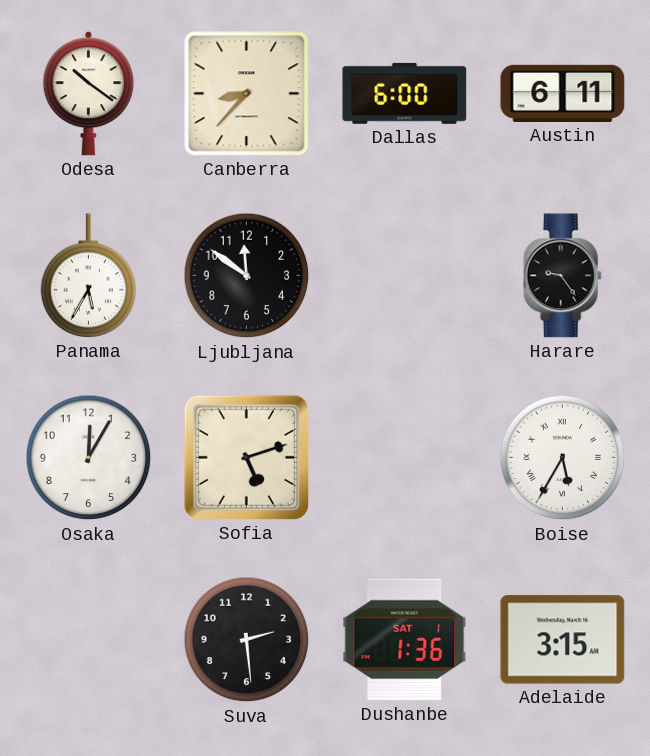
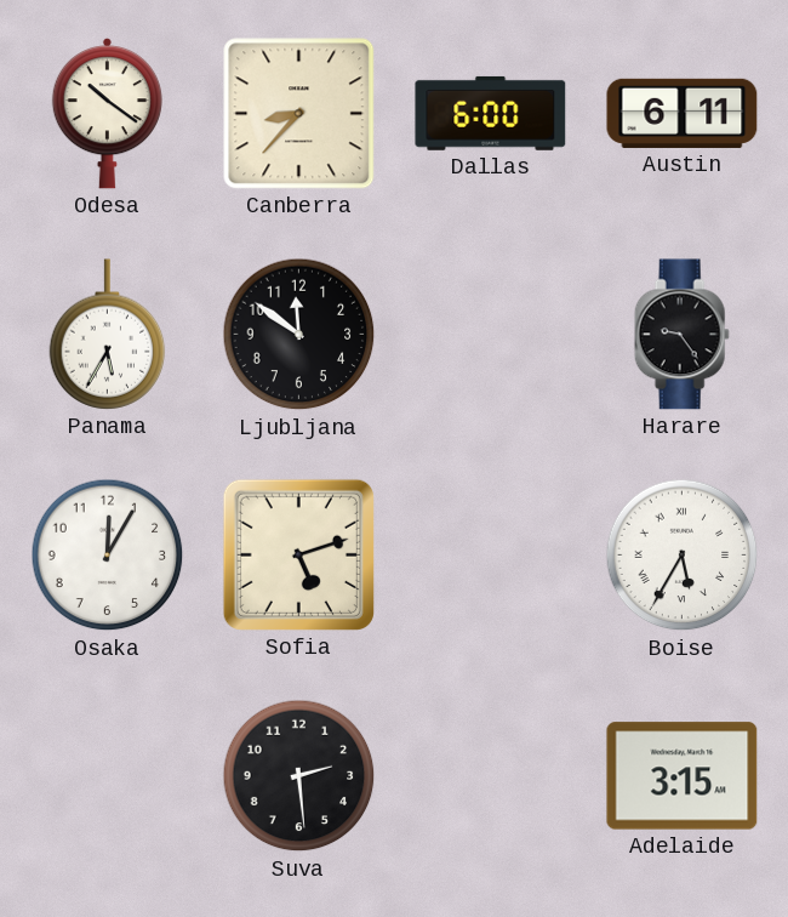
Dushanbe: 1:36 -> none (405, 640)
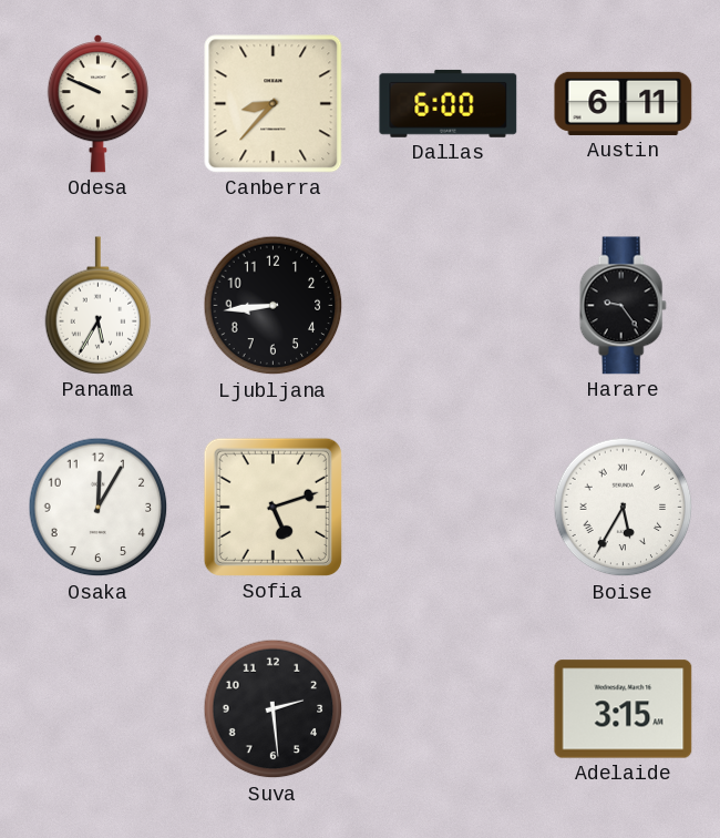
Odesa: 10:21 -> 9:49 (97, 104)
Ljubljana: 11:51 -> 8:44 (274, 306)
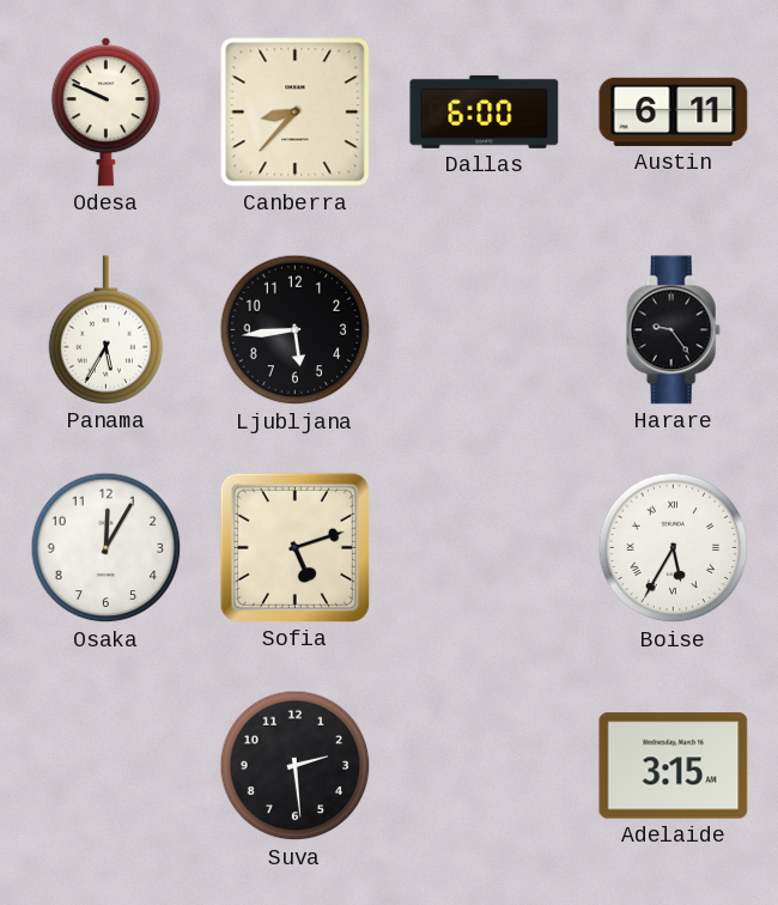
Ljubljana: 8:44 -> 5:44 (296, 330)
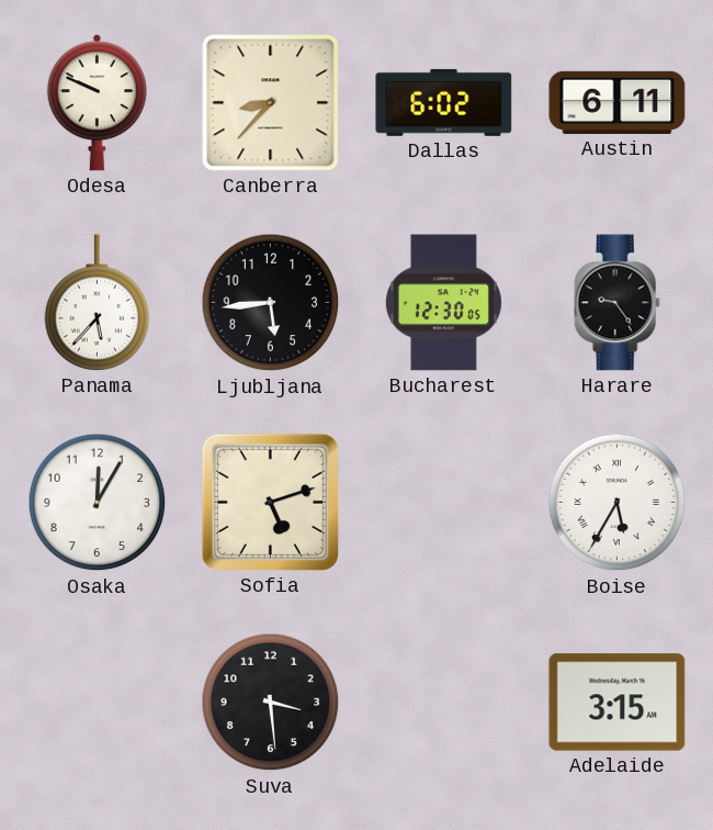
Dallas: 6:00 -> 6:02 (444, 102)
Panama: 5:35 -> 5:37 (98, 303)
Bucharest: none -> 12:30 (443, 303)
Suva: 2:29 -> 3:29 (271, 703)
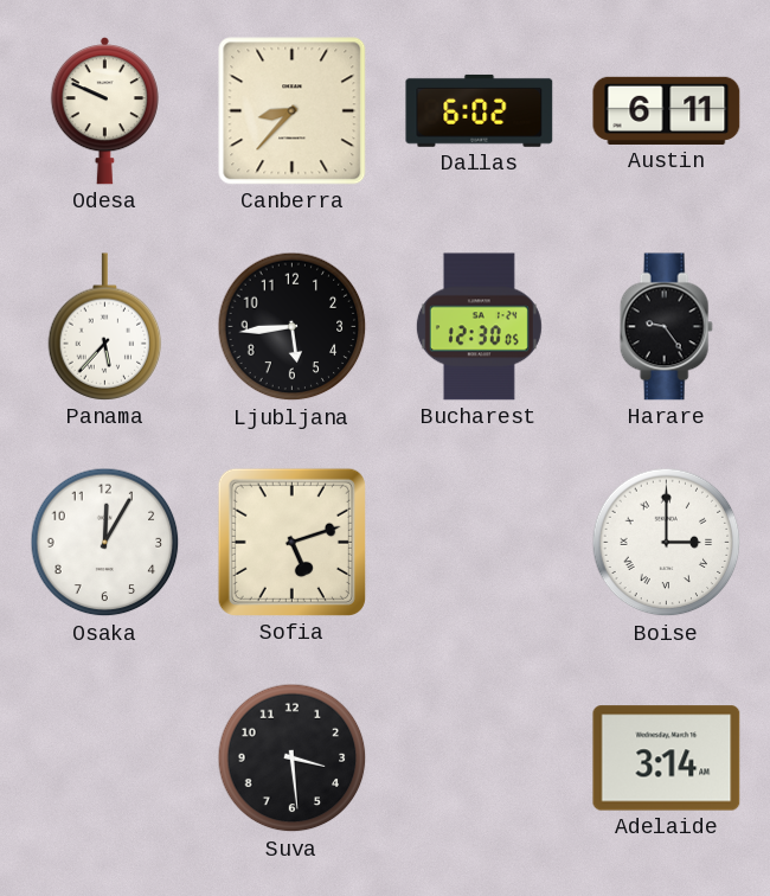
Boise: 5:35 -> 3:00 (667, 543)
Adelaide: 3:15 -> 3:14 (667, 759)
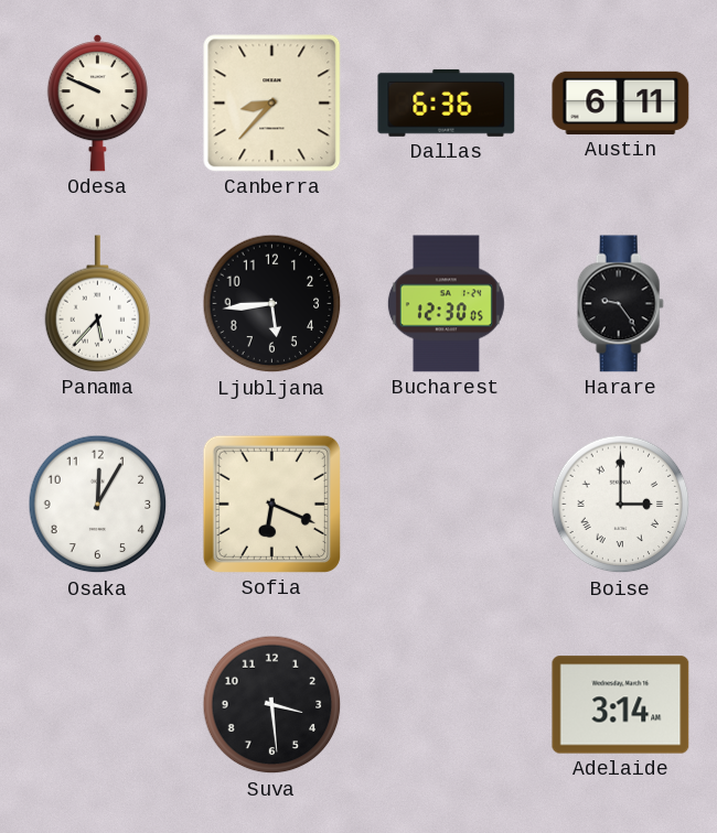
Dallas: 6:02 -> 6:36 (447, 102)
Sofia: 5:12 -> 6:19 (271, 504)
